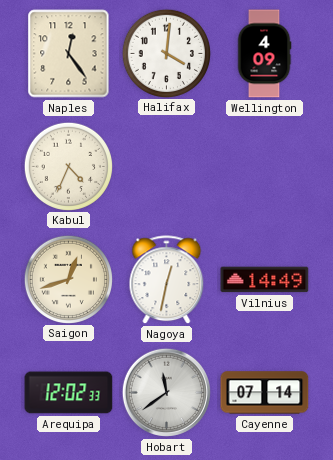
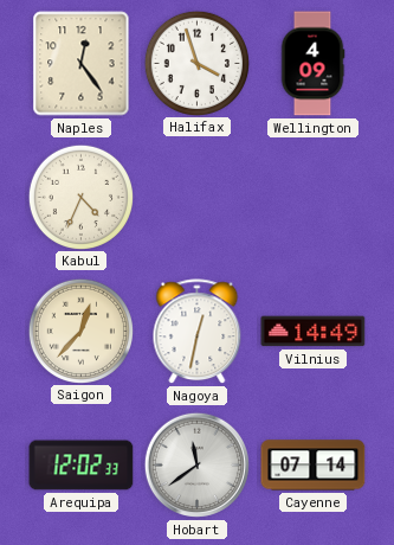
Halifax: 4:01 -> 3:57 (196, 63)
Saigon: 12:42 -> 12:37 (80, 331)
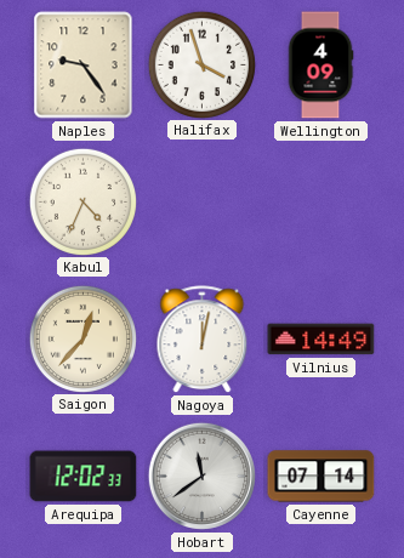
Naples: 12:24 -> 9:24 (84, 66)
Nagoya: 12:32 -> 12:02 (203, 340)
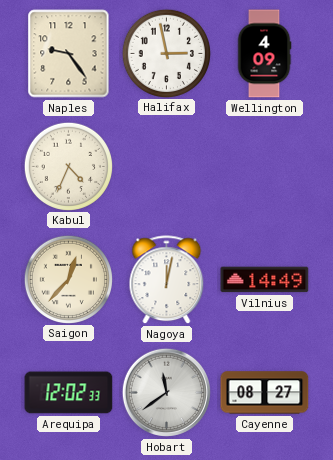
Halifax: 3:57 -> 2:58 (166, 53)
Cayenne: 07:14 -> 08:27 (265, 393)
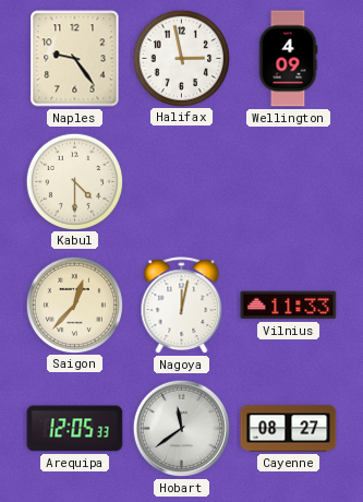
Kabul: 4:34 -> 4:30 (74, 181)
Vilnius: 14:49 -> 11:33 (289, 306)
Arequipa: 12:02 -> 12:05 (75, 429)
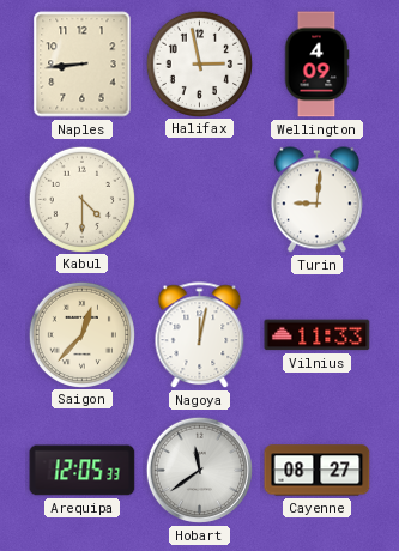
Naples: 9:24 -> 8:44 (83, 65)
Turin: none -> 9:01 (316, 200)
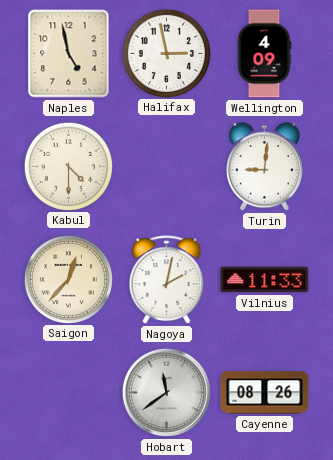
Naples: 8:44 -> 4:58 (69, 54)
Nagoya: 12:02 -> 2:02 (167, 280)
Arequipa: 12:05 -> none (83, 471)
Cayenne: 08:27 -> 08:26 (265, 393)
